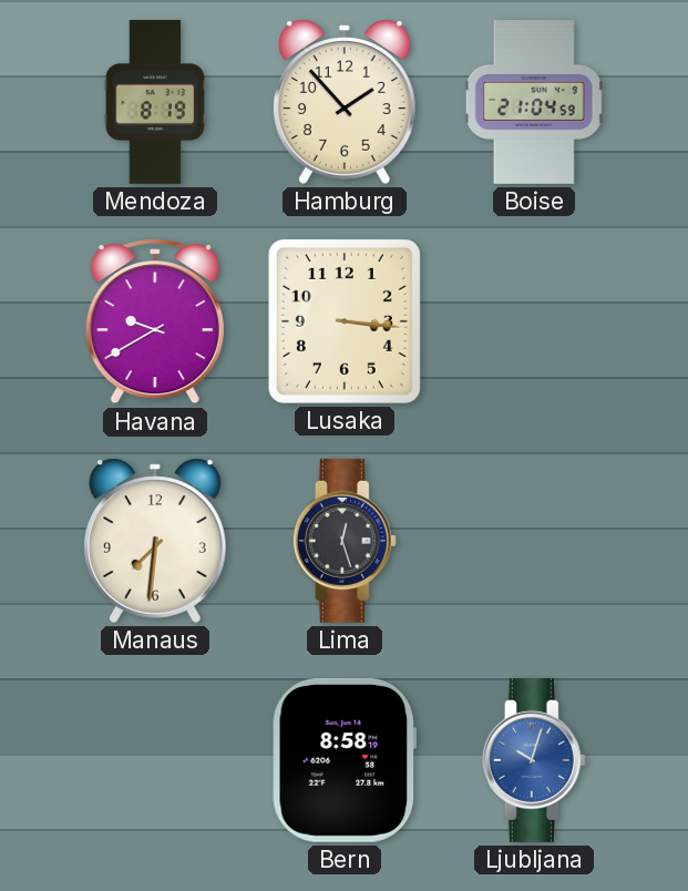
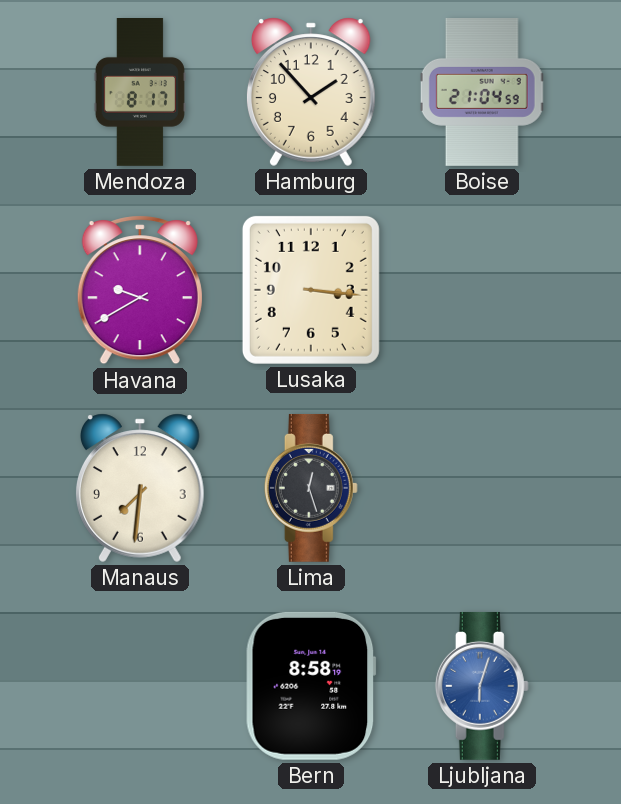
Mendoza: 8:19 -> 8:17 (140, 93)
Ljubljana: 10:03 -> 6:03 (482, 686)
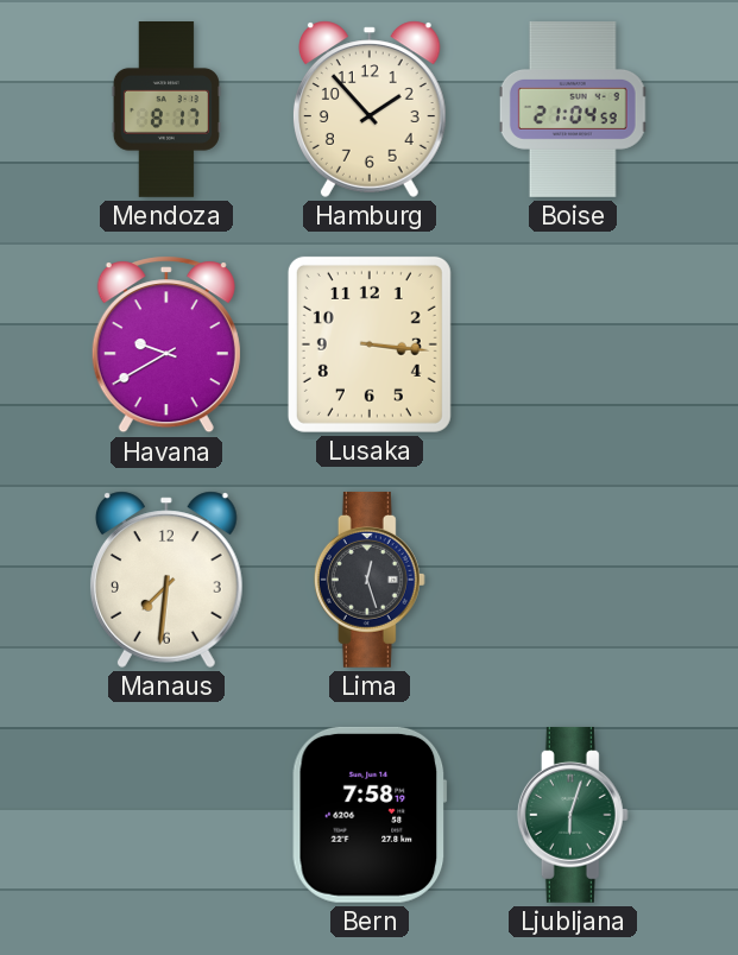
Bern: 8:58 -> 7:58 (370, 815)
Ljubljana dial: blue -> green (573, 815)
